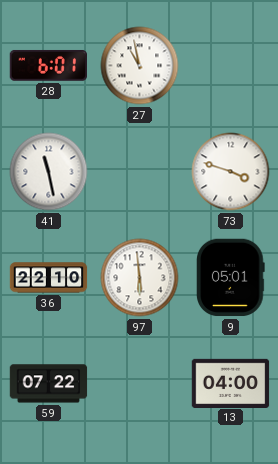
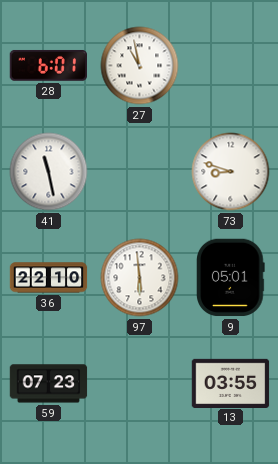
73: 3:48 -> 8:48 (231, 172)
59: 07:22 -> 07:23 (49, 384)
13: 04:00 -> 03:55 (231, 383)
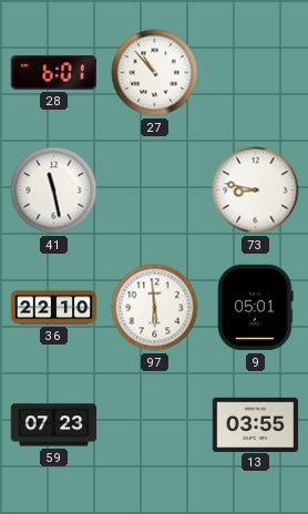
27: 10:58 -> 10:53 (155, 73)
73: 8:48 -> 8:47 (256, 191)
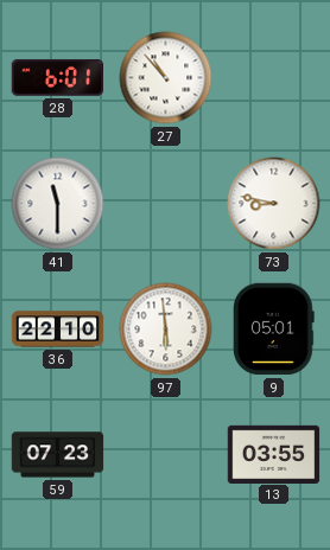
41: 11:28 -> 11:30 (58, 204)
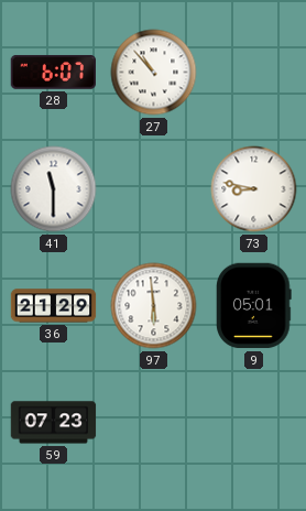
28: 6:01 -> 6:07 (54, 72)
36: 22:10 -> 21:29 (54, 306)
13: 03:55 -> none (274, 454)
